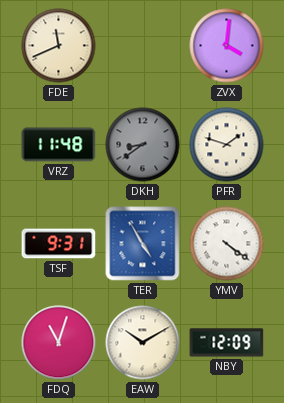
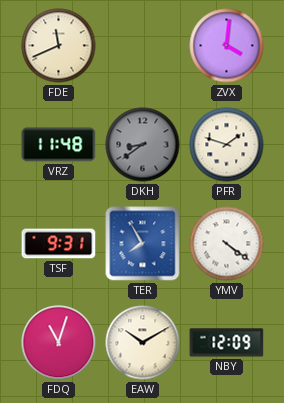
TER: 4:55 -> 7:55 (143, 244)
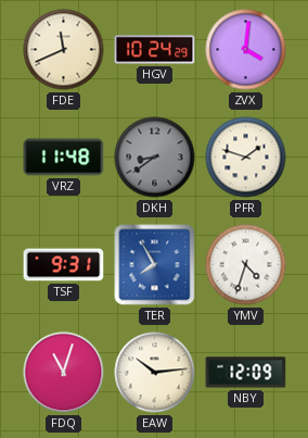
HGV: none -> 10:24 (155, 50)
YMV: 4:21 -> 4:33 (246, 265)
EAW: 10:10 -> 10:14 (155, 373)
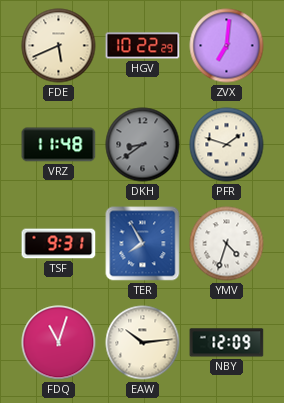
FDE: 11:41 -> 5:41 (59, 46)
HGV: 10:24 -> 10:22 (143, 46)
ZVX: 4:01 -> 7:01 (227, 46)
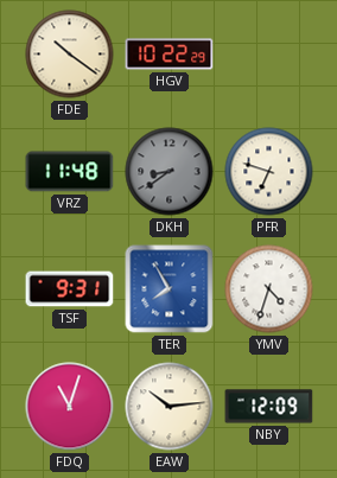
FDE: 5:41 -> 10:21 (70, 55)
ZVX: 7:01 -> none (227, 46)
PFR: 1:48 -> 6:48 (269, 172)
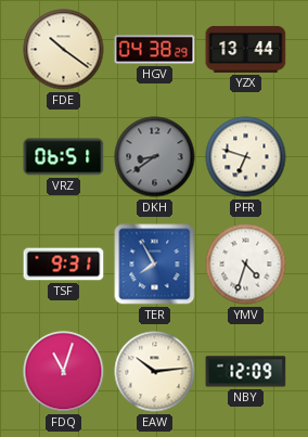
HGV: 10:22 -> 04:38 (155, 50)
YZX: none -> 13:44 (246, 49)
VRZ: 11:48 -> 06:51 (64, 157)
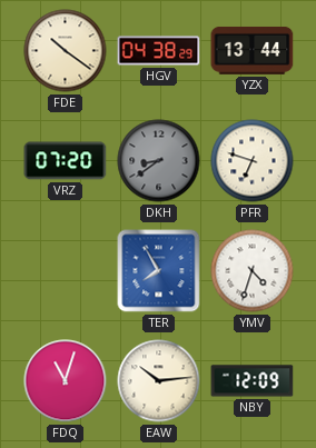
VRZ: 06:51 -> 07:20 (66, 161)
TSF: 9:31 -> none (64, 265)
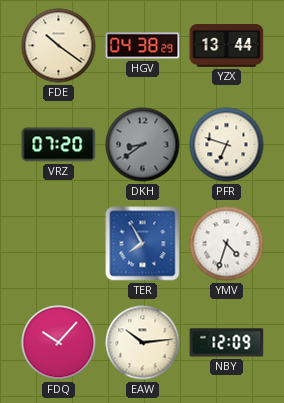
FDQ: 11:03 -> 10:07 (59, 343)
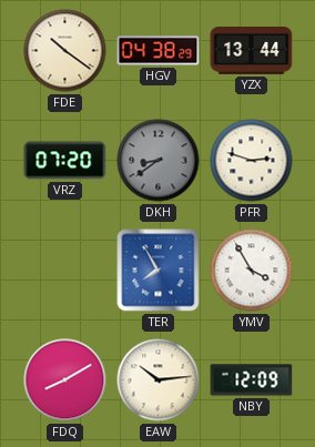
PFR: 6:48 -> 2:48 (252, 161)
YMV: 4:33 -> 3:55 (252, 271)
FDQ: 10:07 -> 8:10 (65, 380)
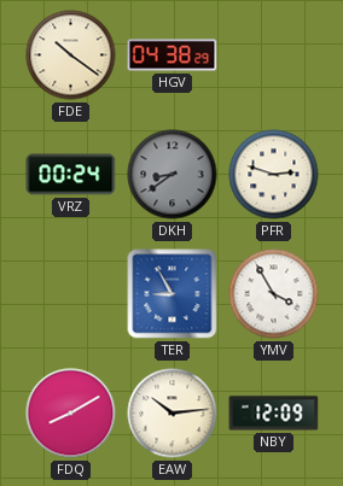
YZX: 13:44 -> none (252, 50)
VRZ: 07:20 -> 00:24 (71, 175)
TER: 7:55 -> 8:55 (173, 294)
